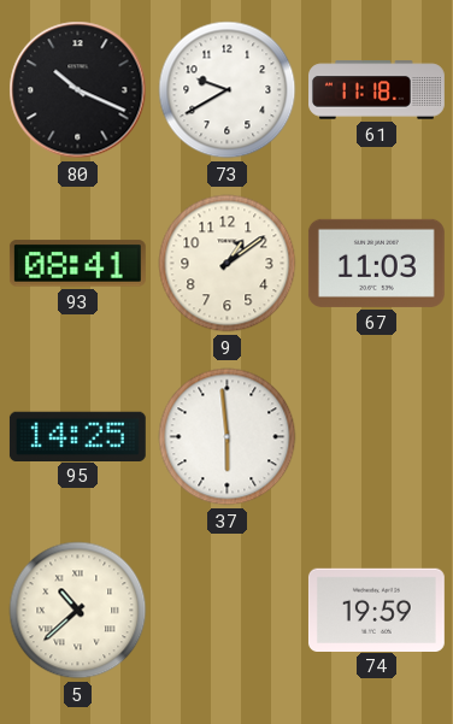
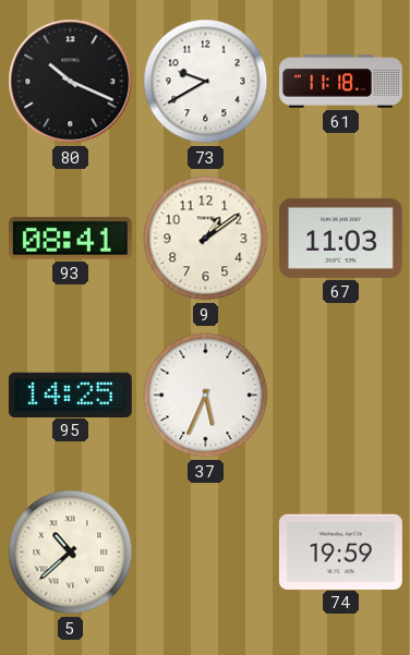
37: 5:59 -> 5:34 (206, 396)
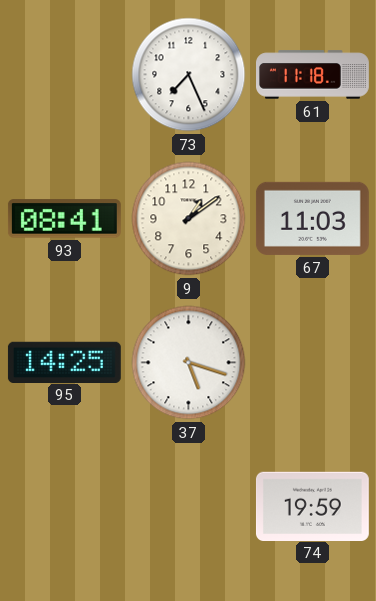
80: 10:19 -> none (71, 82)
73: 9:40 -> 7:26 (189, 75)
37: 5:34 -> 5:18 (189, 363)
5: 10:38 -> none (71, 553)
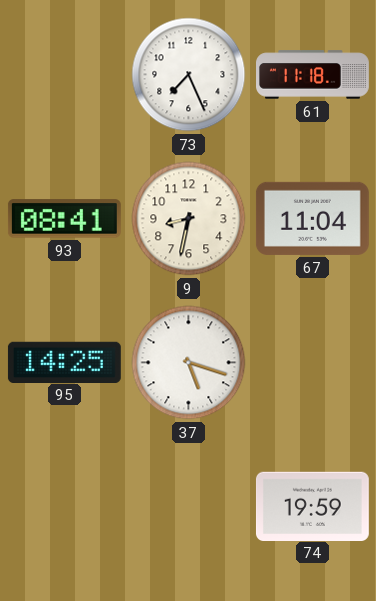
9: 1:09 -> 8:32 (189, 219)
67: 11:03 -> 11:04 (312, 218)
